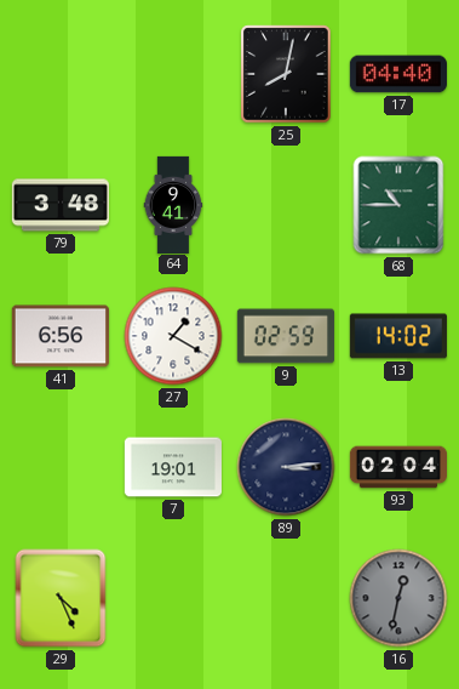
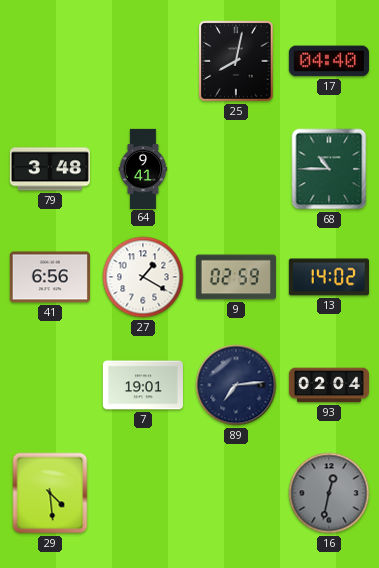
89: 3:14 -> 7:14 (236, 385)
29: 4:26 -> 4:29 (50, 493)
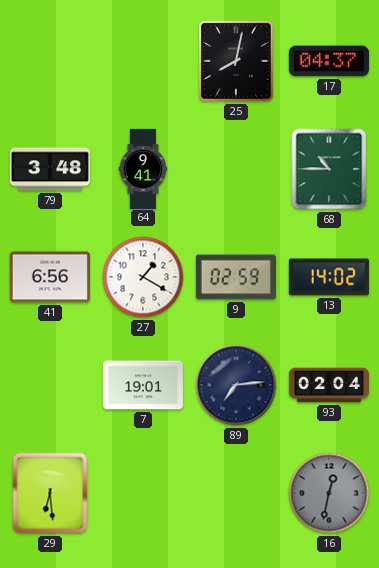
17: 04:40 -> 04:37 (329, 61)
29: 4:29 -> 6:29 (50, 493)
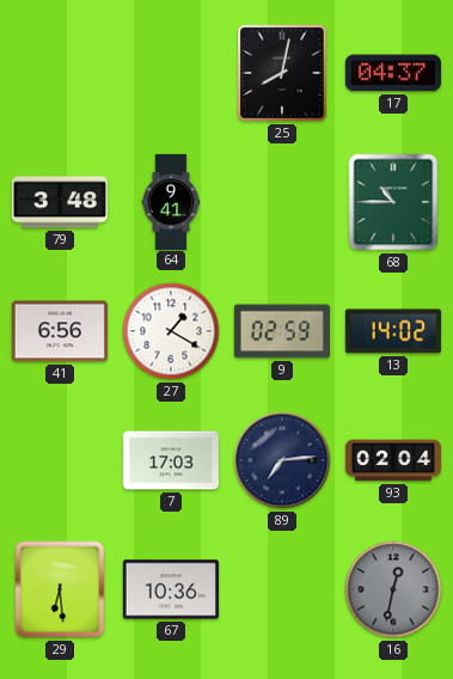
7: 19:01 -> 17:03 (171, 460)
67: none -> 10:36 (171, 589)
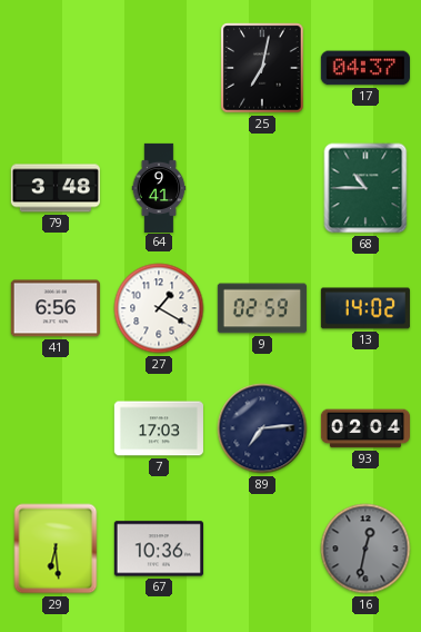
25: 8:02 -> 7:02 (262, 68)
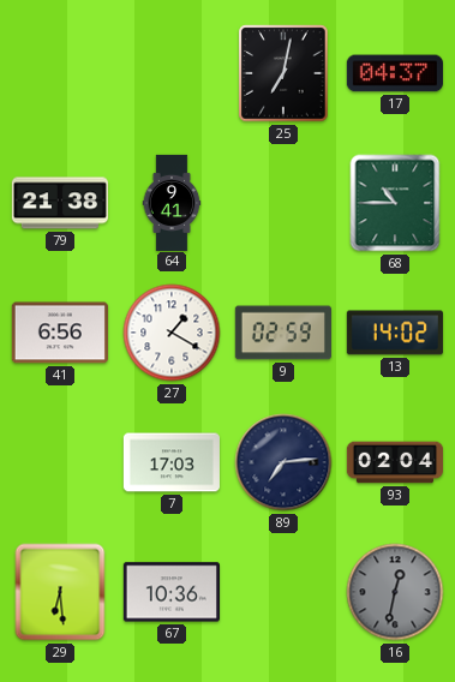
79: 3:48 -> 21:38 (59, 203)
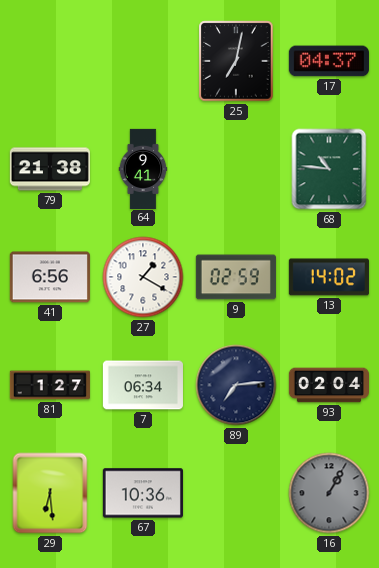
68: 10:45 -> 10:46 (329, 169)
81: none -> 1:27 (50, 385)
7: 17:03 -> 06:34 (143, 385)
16: 12:32 -> 1:05 (329, 493)
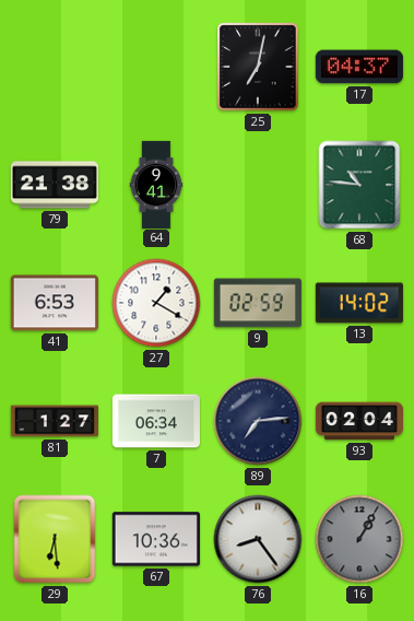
41: 6:56 -> 6:53 (55, 303)
76: none -> 8:24 (258, 539)
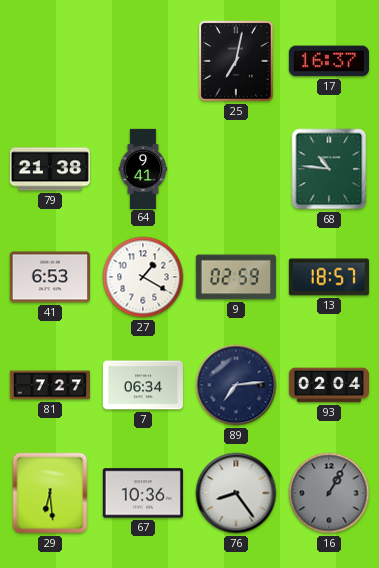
17: 04:37 -> 16:37 (329, 61)
13: 14:02 -> 18:57 (329, 277)
81: 1:27 -> 7:27 (50, 385)
